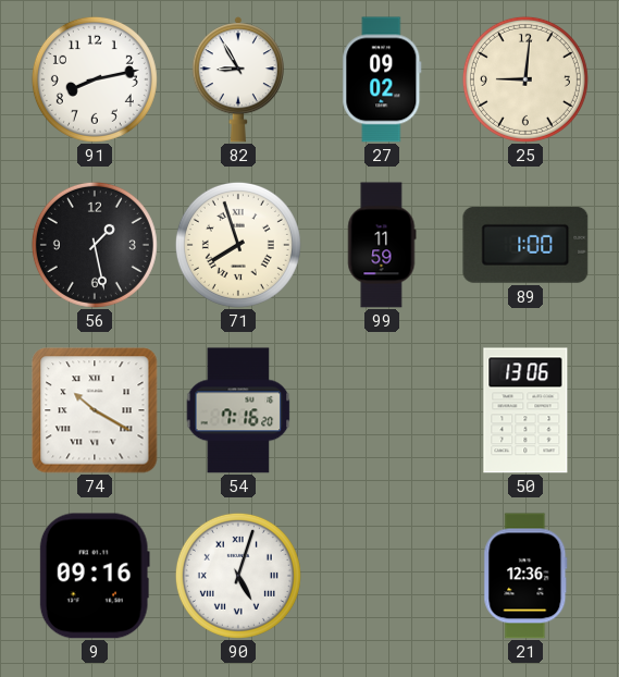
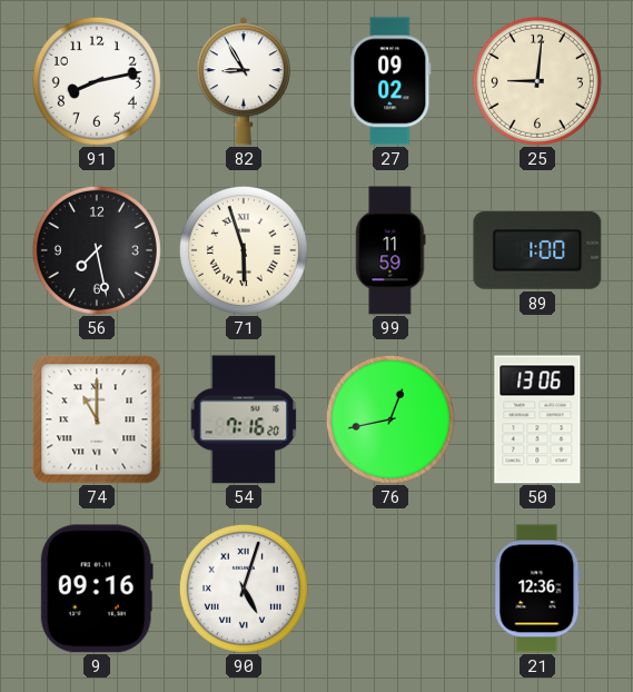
56: 1:28 -> 7:28 (97, 250)
71: 7:57 -> 5:57 (244, 250)
74: 10:20 -> 11:00 (97, 419)
76: none -> 12:43 (390, 419)
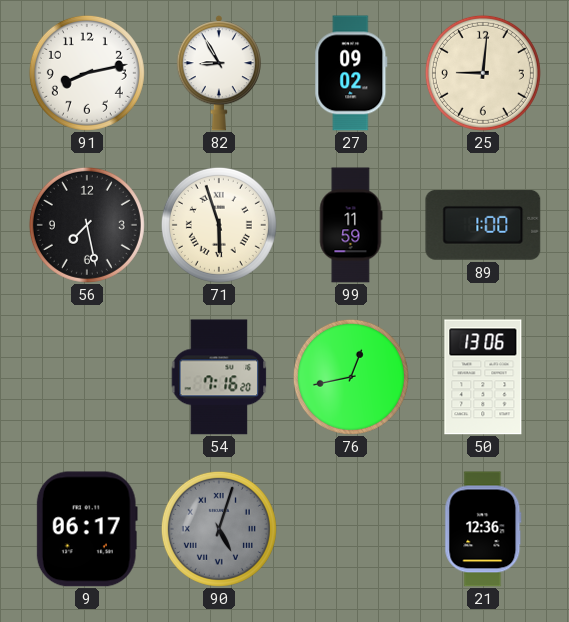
74: 11:00 -> none (97, 419)
9: 09:16 -> 06:17 (87, 529)
90 dial: white -> grey (219, 529)
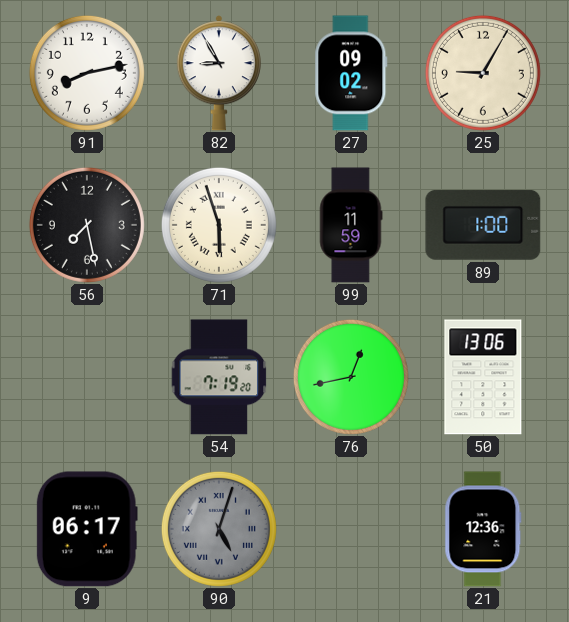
25: 9:01 -> 9:05 (483, 73)
54: 7:16 -> 7:19 (219, 377)
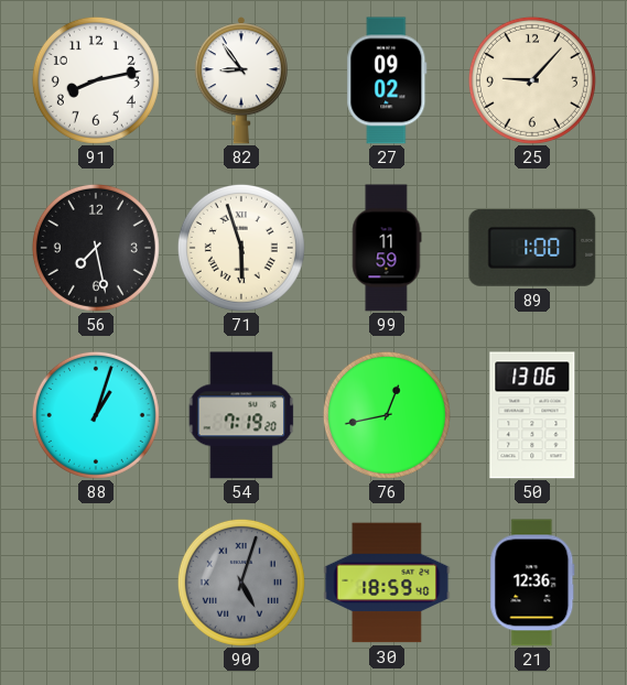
82: 8:55 -> 8:54 (241, 80)
25: 9:05 -> 9:07 (532, 80)
88: none -> 1:03 (96, 415)
9: 06:17 -> none (87, 529)
30: none -> 18:59 (387, 583)
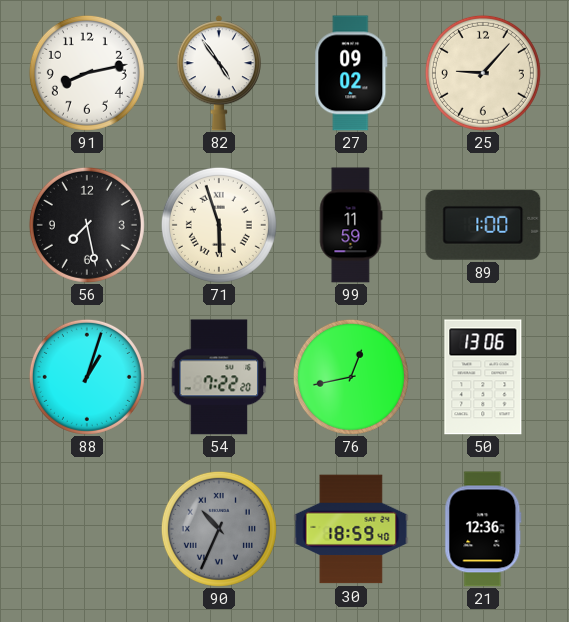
82: 8:54 -> 4:54 (219, 73)
54: 7:19 -> 7:22 (219, 377)
90: 5:03 -> 10:34 (219, 529)
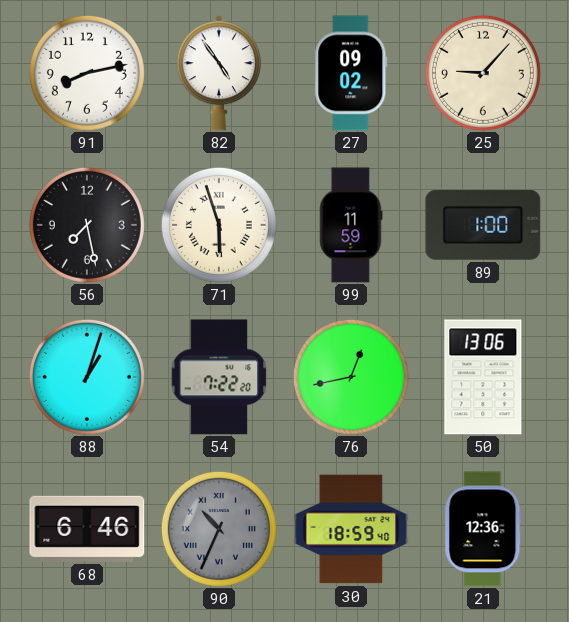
68: none -> 6:46 (87, 529)
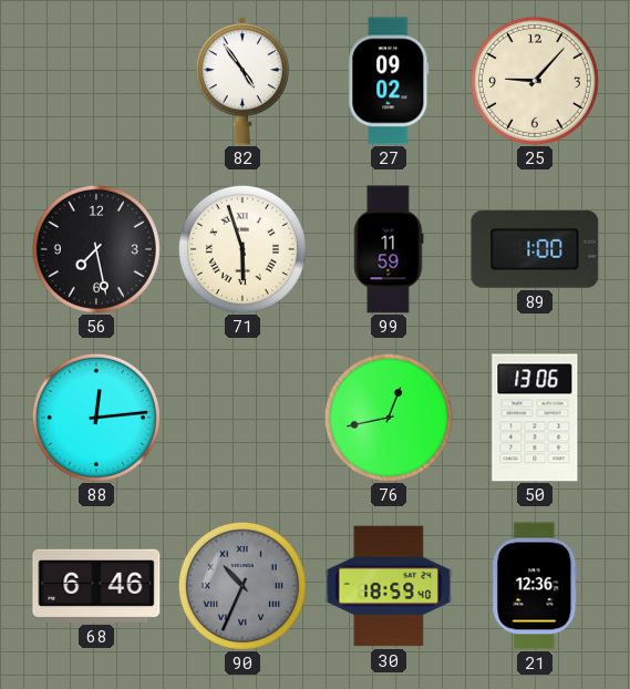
91: 8:13 -> none (87, 73)
88: 1:03 -> 12:14 (96, 418)
54: 7:22 -> none (219, 377)
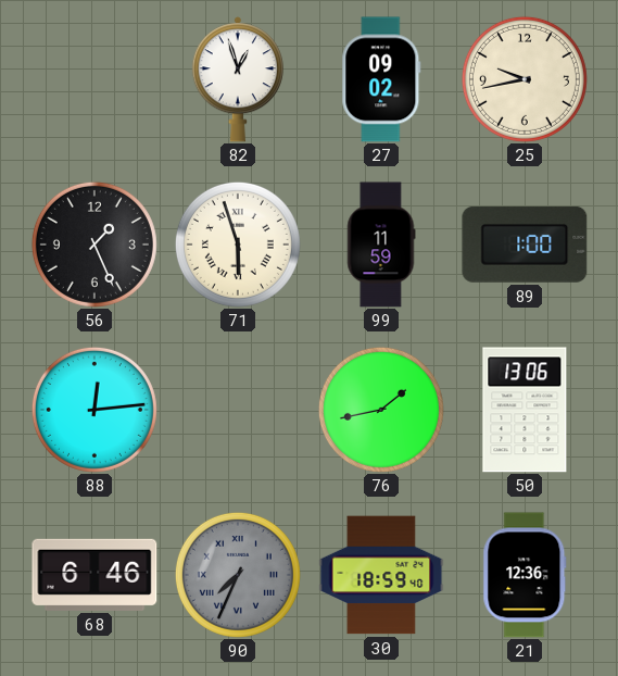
82: 4:54 -> 12:57 (238, 79)
25: 9:07 -> 9:43 (525, 79)
56: 7:28 -> 1:26 (94, 245)
76: 12:43 -> 1:43 (381, 410)
90: 10:34 -> 7:34 (238, 575)
